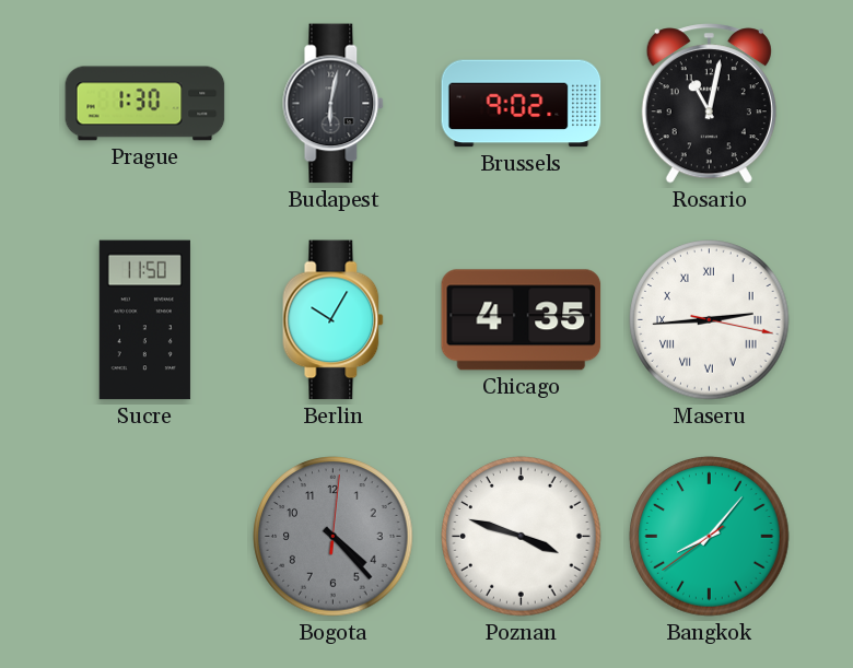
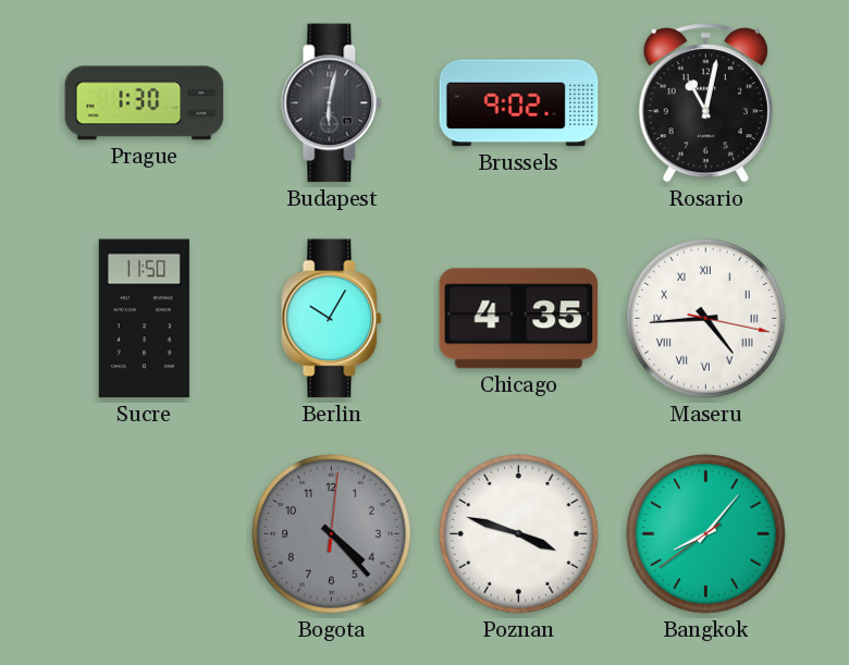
Maseru: 2:44 -> 4:44 (706, 319)
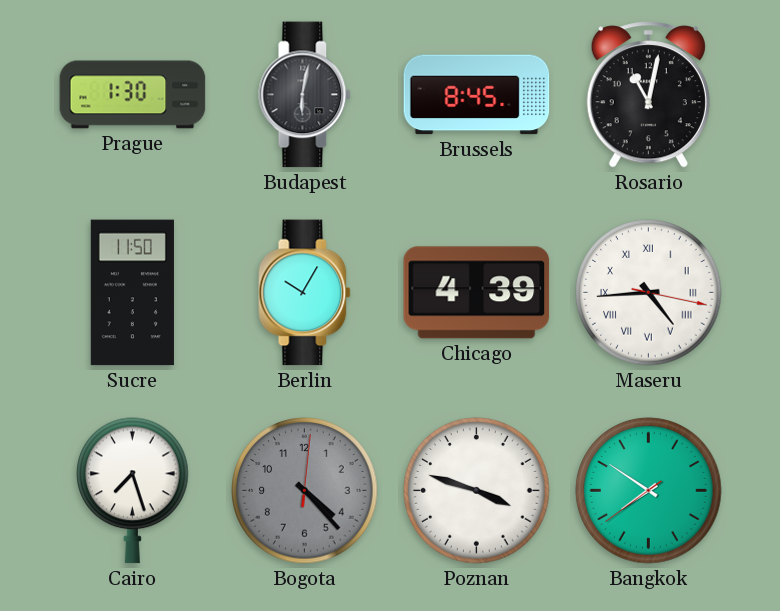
Brussels: 9:02 -> 8:45 (477, 95)
Chicago: 4:35 -> 4:39 (477, 293)
Cairo: none -> 7:27 (133, 491)
Bangkok: 8:06 -> 7:50 (649, 491)
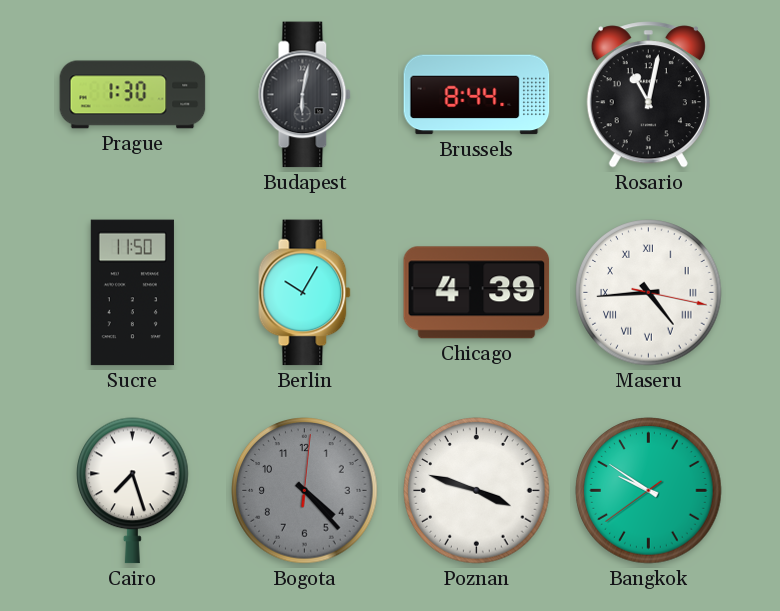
Brussels: 8:45 -> 8:44 (477, 95)
Bangkok: 7:50 -> 9:50 (649, 491)
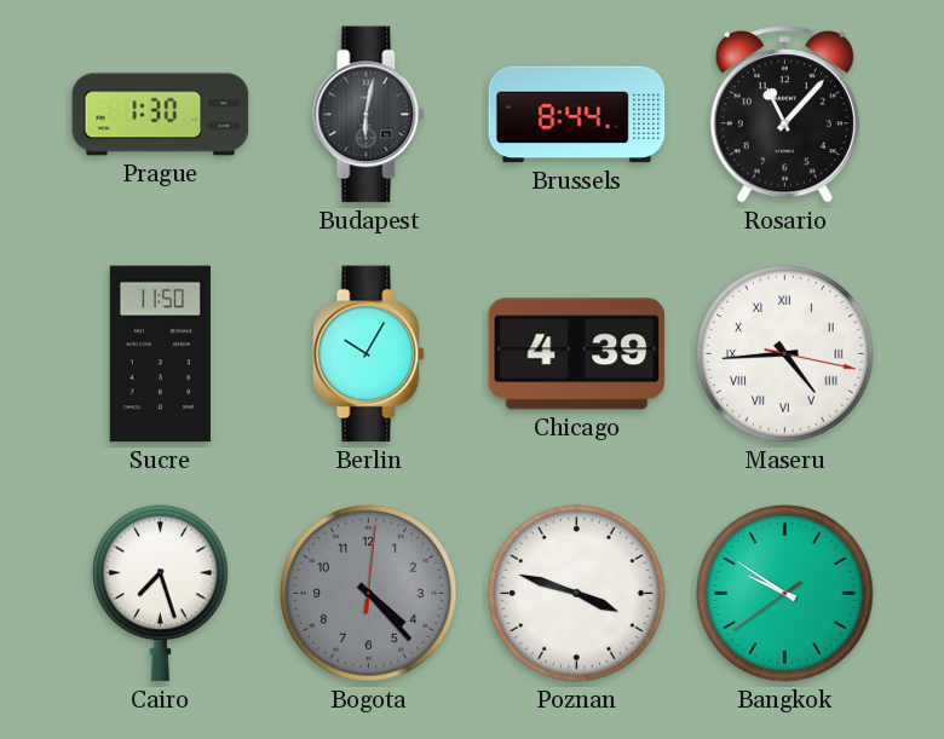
Rosario: 11:02 -> 11:07 (784, 115)
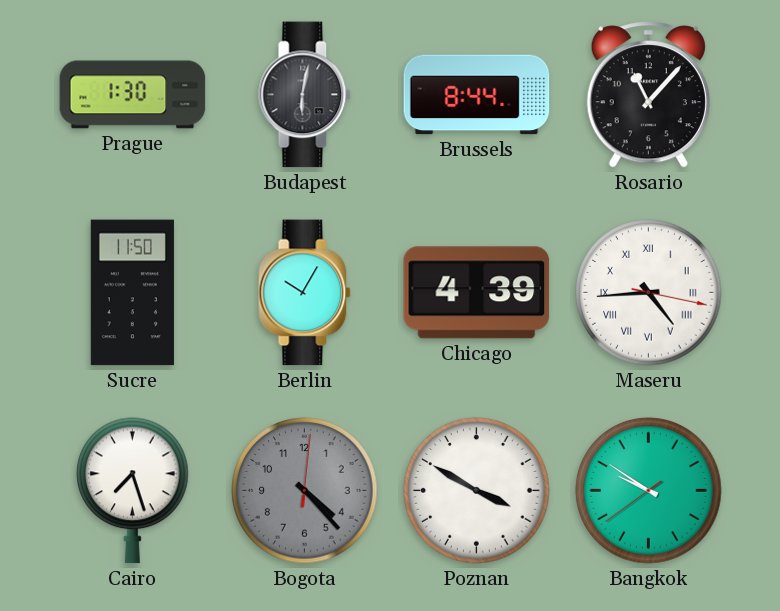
Poznan: 3:48 -> 3:50 (477, 491)
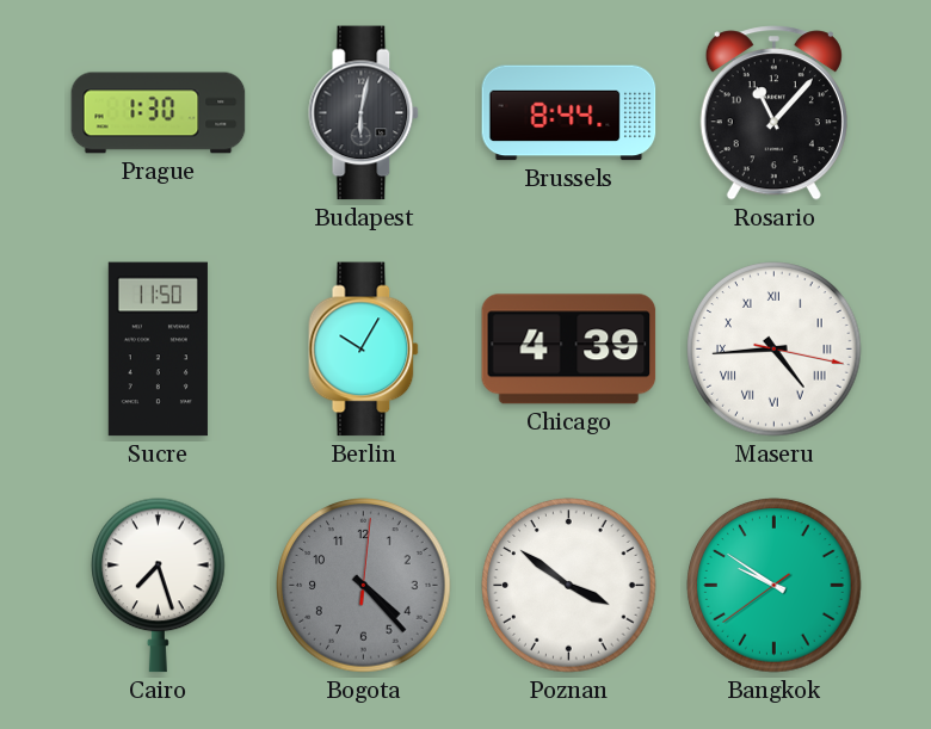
Poznan: 3:50 -> 3:51 (569, 586)
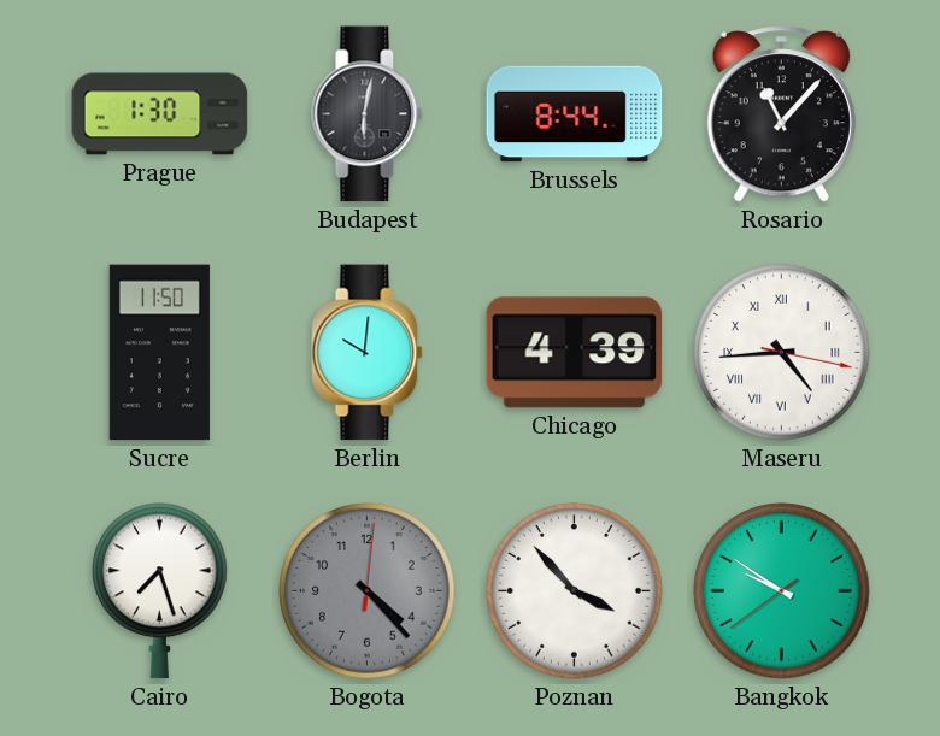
Berlin: 10:05 -> 10:01 (368, 353)
Poznan: 3:51 -> 3:53 (575, 591)
